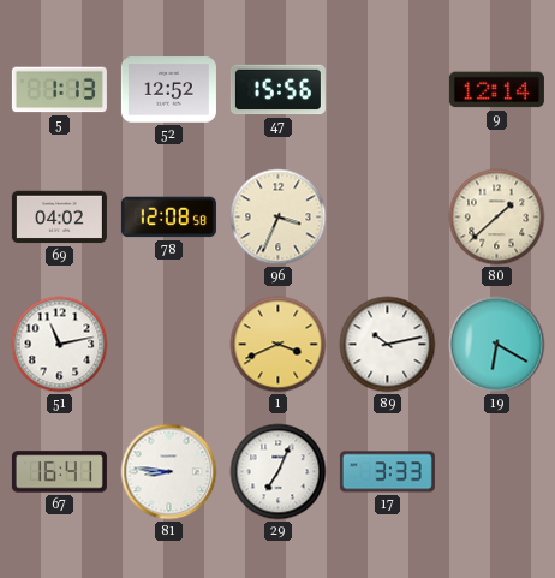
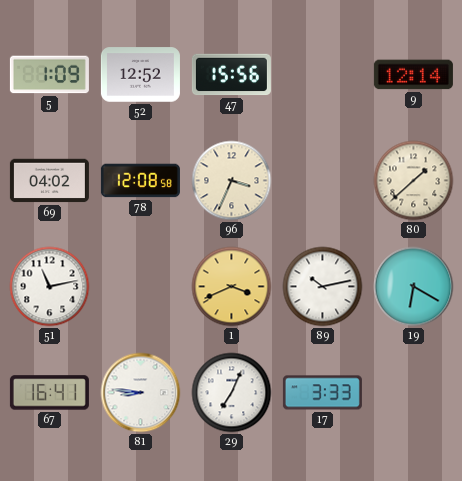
5: 1:13 -> 1:09 (49, 75)
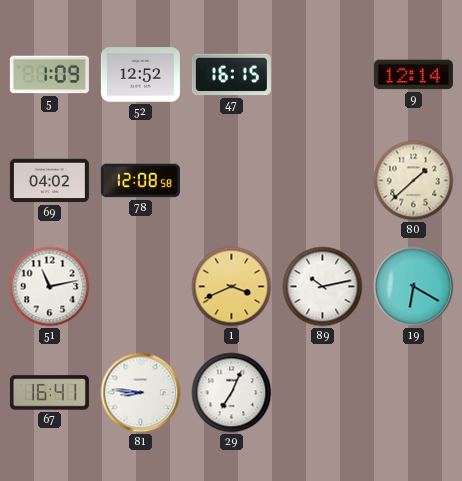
47: 15:56 -> 16:15 (231, 75)
96: 3:34 -> none (232, 181)
17: 3:33 -> none (322, 393)
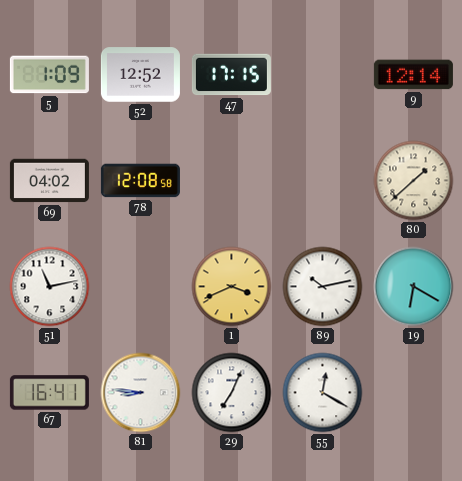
47: 16:15 -> 17:15 (231, 75)
55: none -> 12:20 (323, 393)
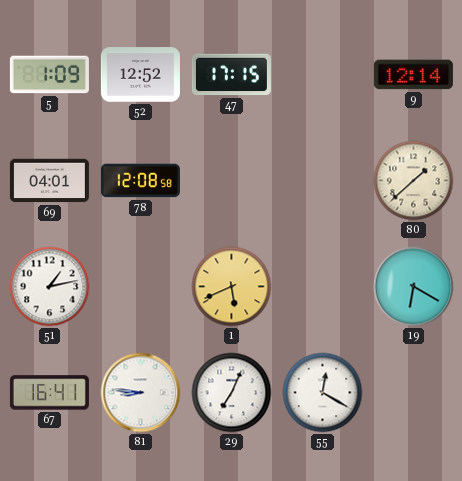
69: 04:02 -> 04:01 (49, 181)
51: 11:13 -> 1:13 (50, 287)
1: 3:41 -> 5:41 (232, 287)
89: 10:13 -> none (323, 287)
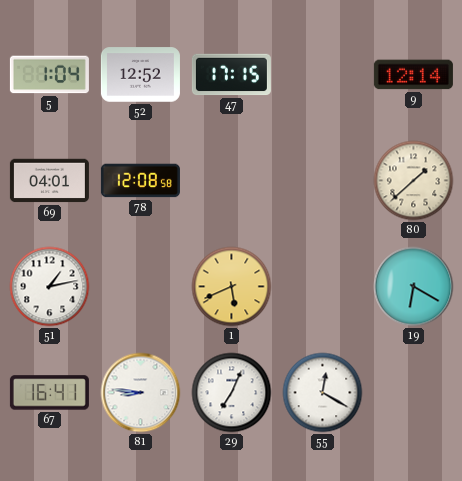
5: 1:09 -> 1:04 (49, 75)
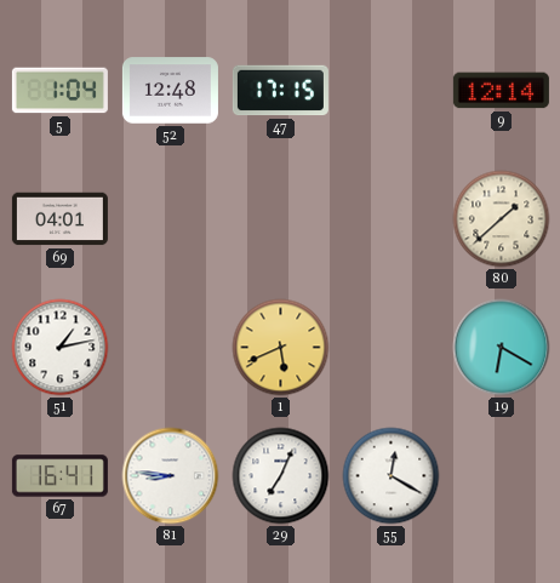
52: 12:52 -> 12:48 (170, 91)
78: 12:08 -> none (140, 181)
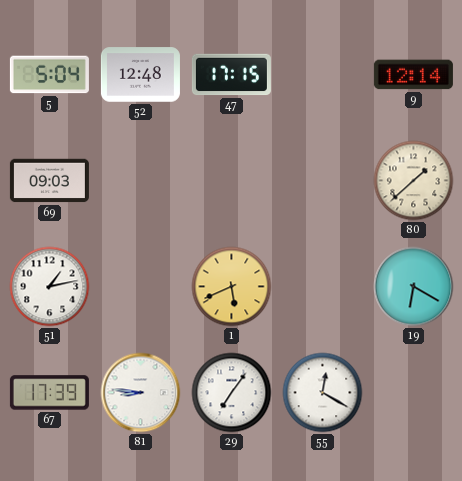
5: 1:04 -> 5:04 (49, 75)
69: 04:01 -> 09:03 (49, 181)
67: 16:41 -> 17:39 (49, 393)
29: 7:04 -> 7:06 (232, 393)
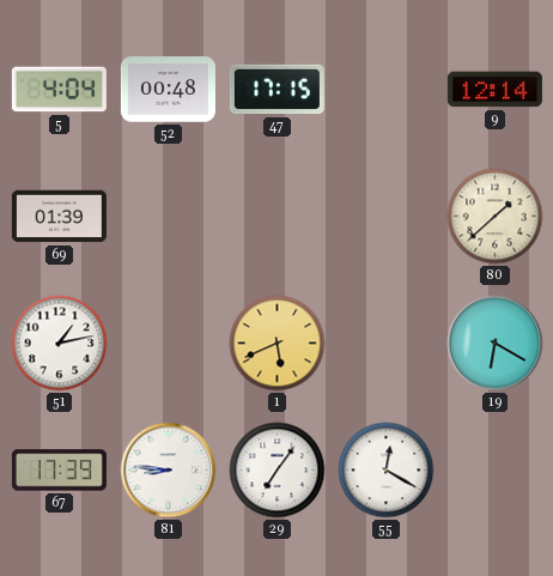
5: 5:04 -> 4:04 (59, 90)
52: 12:48 -> 00:48 (168, 90)
69: 09:03 -> 01:39 (59, 217)
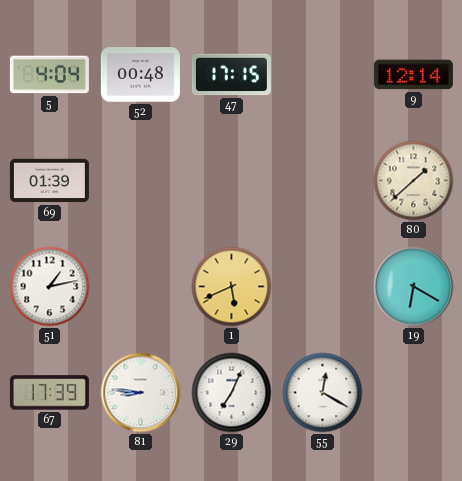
29: 7:06 -> 7:04 (232, 393)
